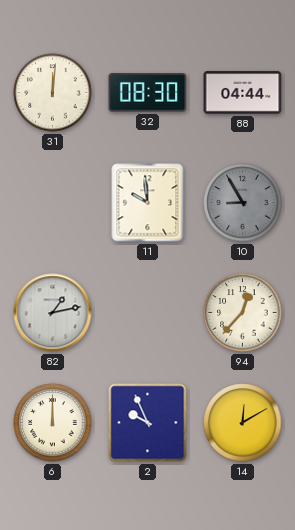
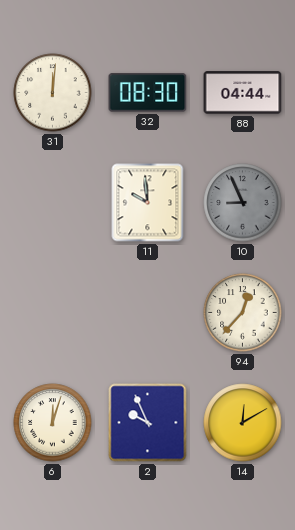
10: 8:55 -> 8:56 (243, 203)
82: 1:13 -> none (53, 313)
6: 12:00 -> 12:03 (53, 423)
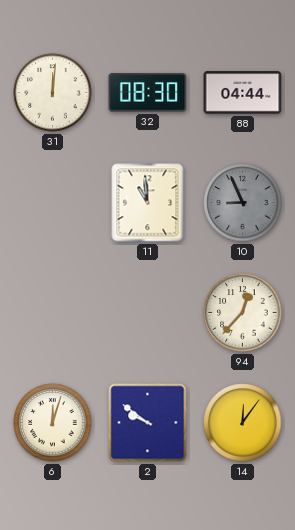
11: 9:59 -> 10:59 (148, 203)
2: 9:56 -> 9:51 (148, 423)
14: 12:10 -> 12:06 (243, 423)
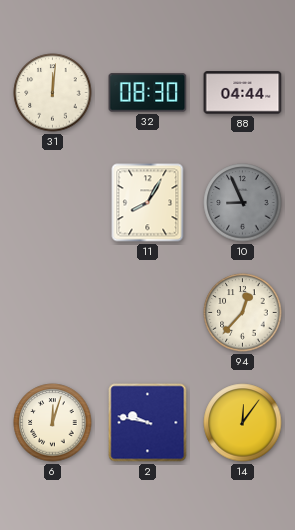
11: 10:59 -> 8:05 (148, 203)
2: 9:51 -> 9:47 (148, 423)
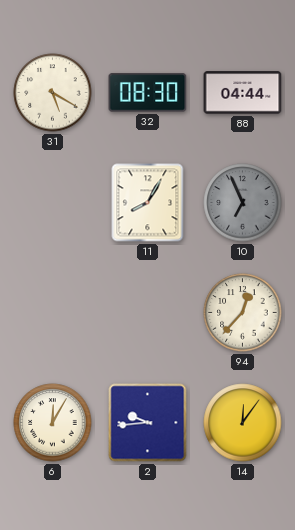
31: 12:01 -> 5:20 (53, 93)
10: 8:56 -> 6:56 (243, 203)
6: 12:03 -> 12:05 (53, 423)
2: 9:47 -> 9:44 (148, 423)
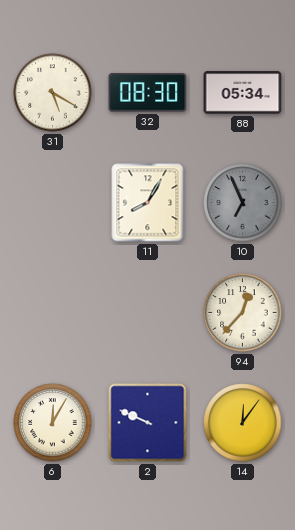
88: 04:44 -> 05:34 (243, 93)
2: 9:44 -> 9:49 (148, 423)
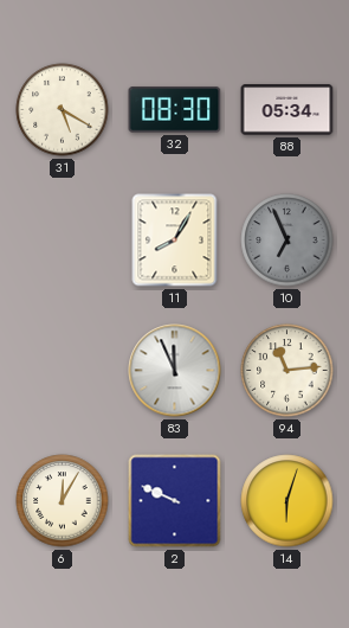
83: none -> 11:56 (175, 371)
94: 12:37 -> 11:14 (287, 371)
14: 12:06 -> 6:03 (287, 501)
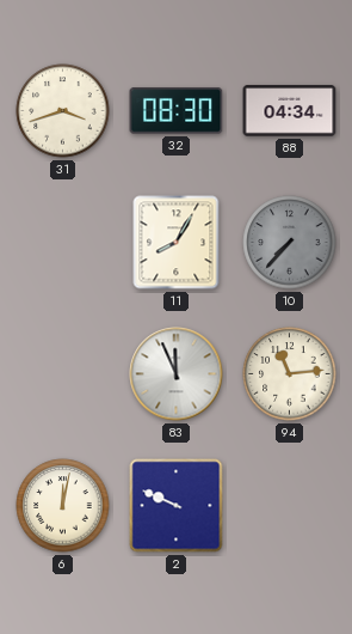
31: 5:20 -> 3:42 (63, 111)
88: 05:34 -> 04:34 (290, 111)
10: 6:56 -> 7:37 (290, 243)
6: 12:05 -> 12:02 (63, 506)
14: 6:03 -> none (287, 501)
